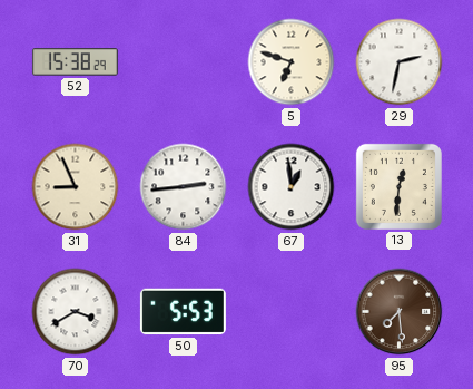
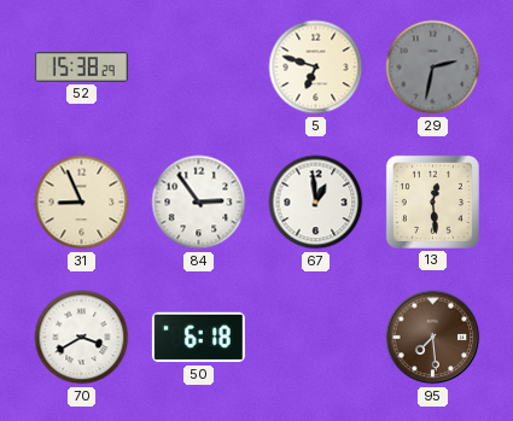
29 dial: white -> grey (433, 68)
84: 2:44 -> 2:54 (199, 203)
13: 12:31 -> 12:29 (432, 201)
50: 5:53 -> 6:18 (198, 338)
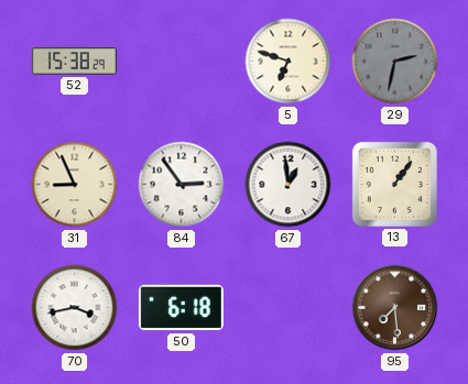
13: 12:29 -> 1:06 (394, 184)
70: 3:40 -> 3:43 (75, 308)
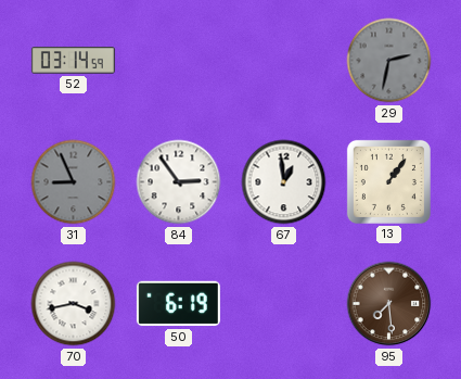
52: 15:38 -> 03:14 (73, 61)
5: 6:48 -> none (289, 62)
31 dial: cream -> grey (74, 182)
50: 6:18 -> 6:19 (178, 304)
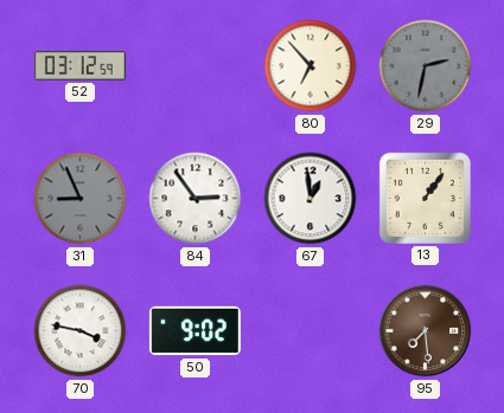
52: 03:14 -> 03:12 (79, 66)
80: none -> 6:53 (311, 66)
70: 3:43 -> 3:47 (81, 331)
50: 6:19 -> 9:02 (194, 331)
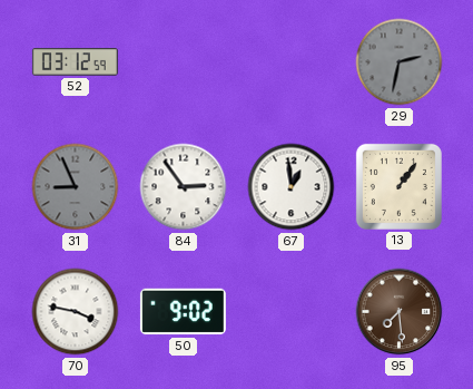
80: 6:53 -> none (311, 66)
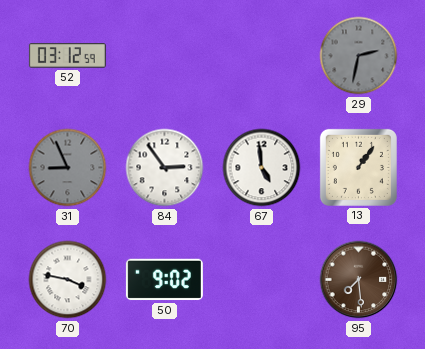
67: 12:59 -> 4:59 (262, 168)
